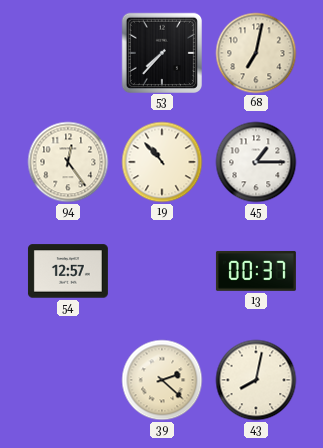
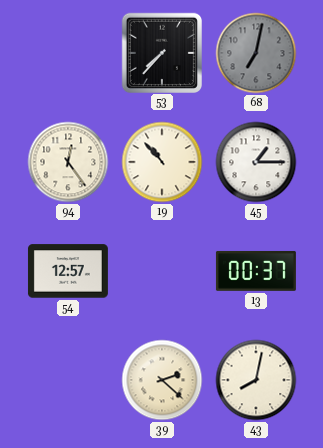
68 dial: cream -> grey (256, 53)
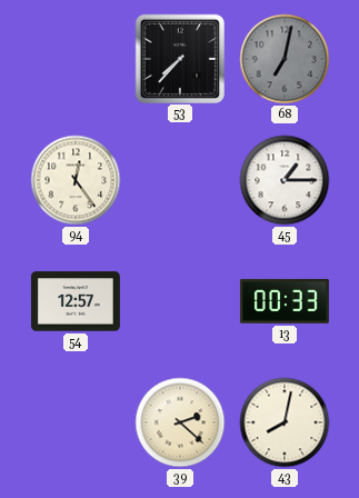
19: 10:53 -> none (162, 162)
13: 00:37 -> 00:33 (285, 301)
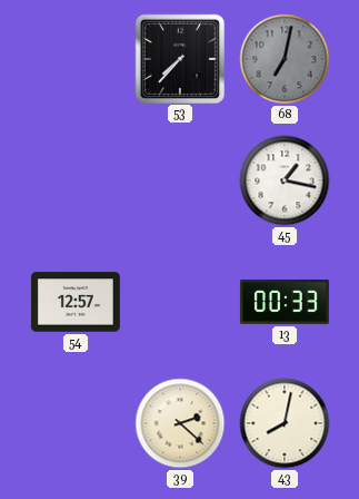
94: 12:24 -> none (76, 180)
45: 1:15 -> 1:17 (285, 180)
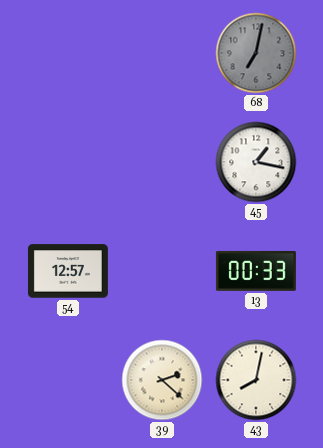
53: 7:37 -> none (179, 58)
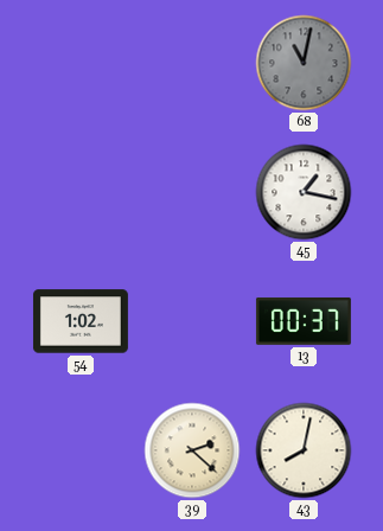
68: 7:02 -> 11:02 (304, 63)
54: 12:57 -> 1:02 (81, 321)
13: 00:33 -> 00:37 (304, 321)
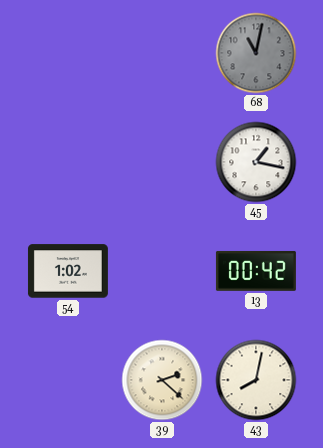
13: 00:37 -> 00:42 (256, 271)
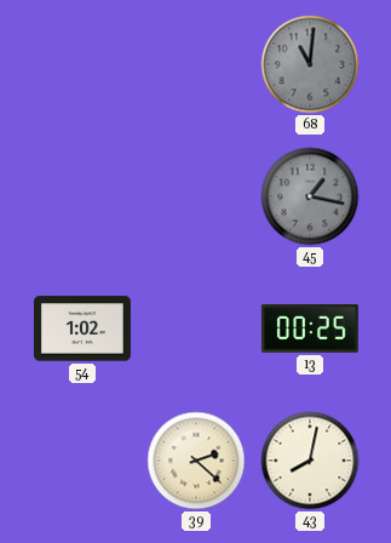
68: 11:02 -> 11:01 (310, 64)
45 dial: white -> grey (310, 196)
13: 00:42 -> 00:25 (310, 328)
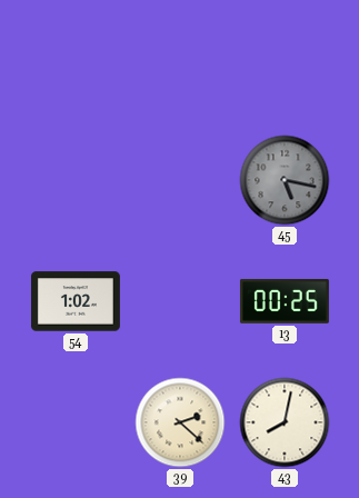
68: 11:01 -> none (310, 64)
45: 1:17 -> 5:17 (285, 180)
